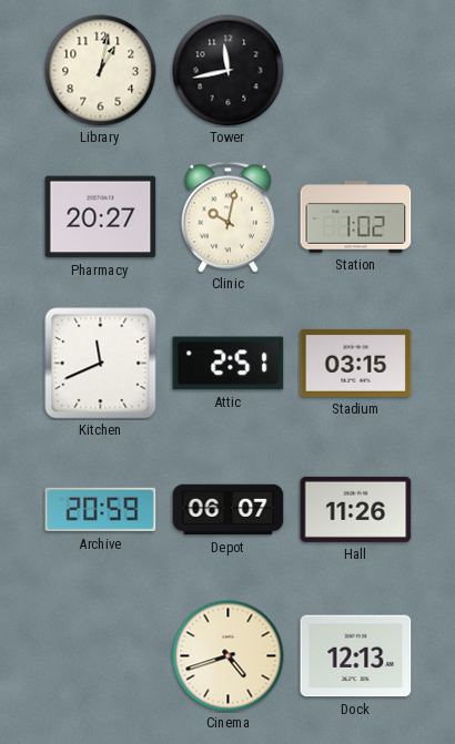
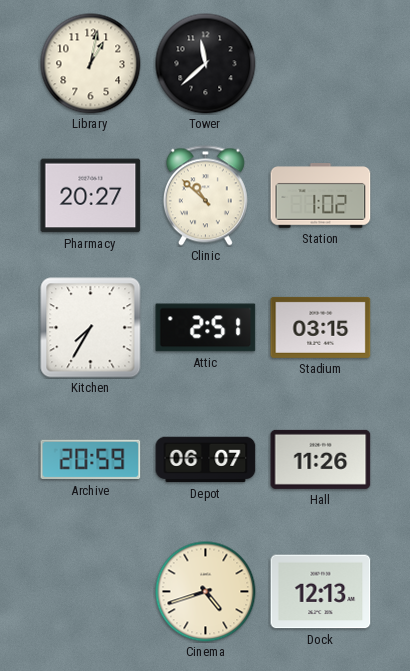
Tower: 11:43 -> 11:38 (206, 64)
Clinic: 10:02 -> 10:52 (205, 196)
Kitchen: 11:41 -> 7:35 (91, 328)
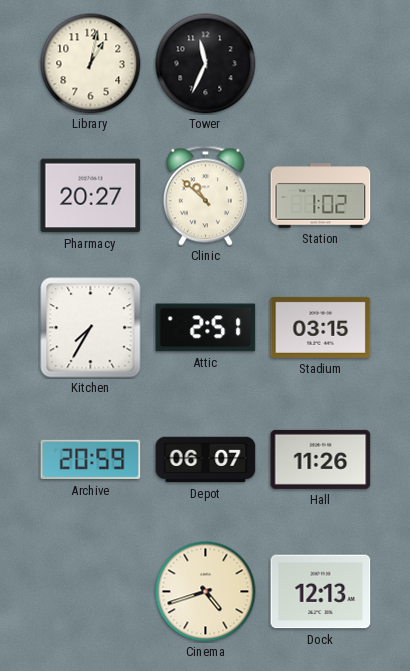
Tower: 11:38 -> 11:34 (206, 64)
